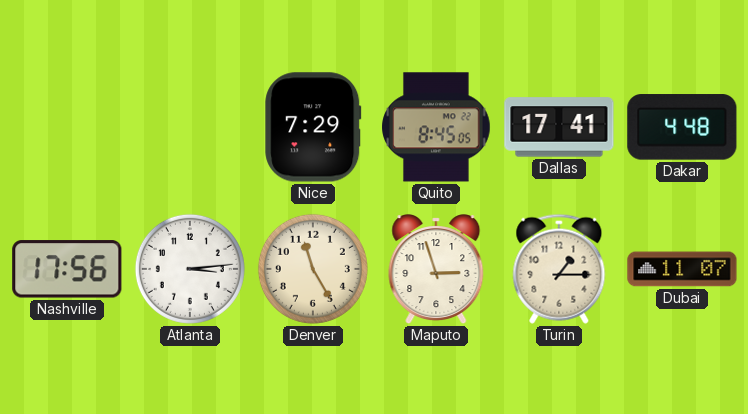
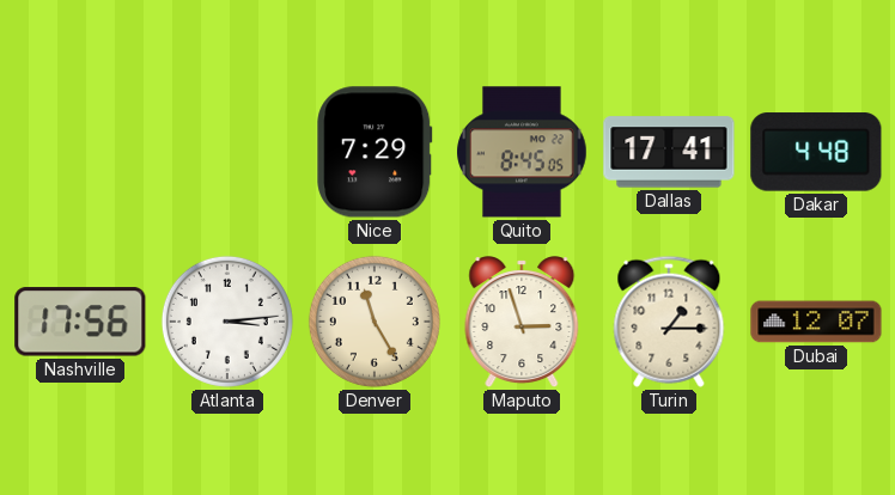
Dubai: 11:07 -> 12:07 (816, 322)
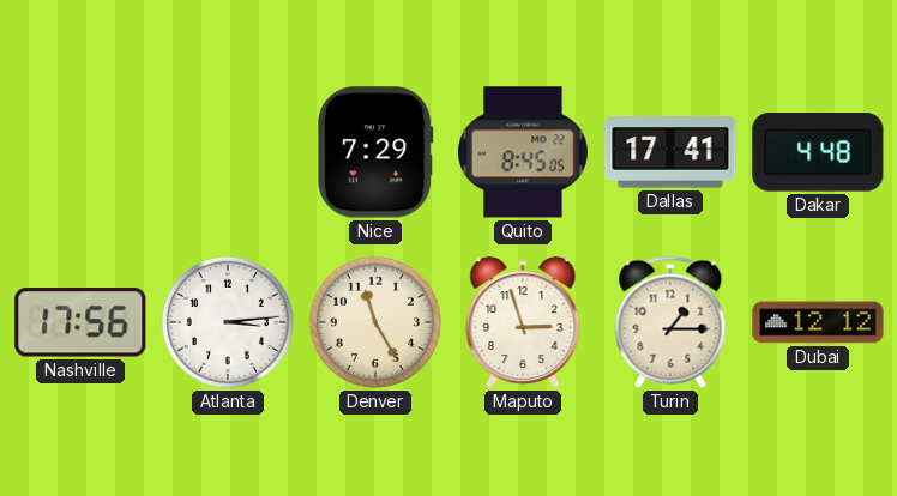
Dubai: 12:07 -> 12:12 (818, 322)
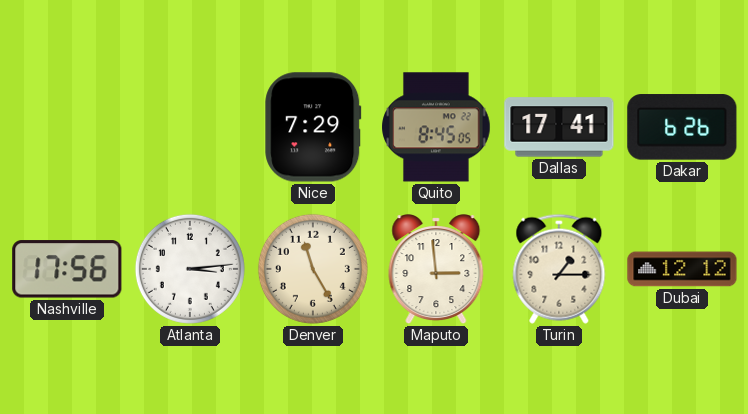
Dakar: 4:48 -> 6:26 (682, 127)
Maputo: 2:57 -> 2:59 (436, 270)
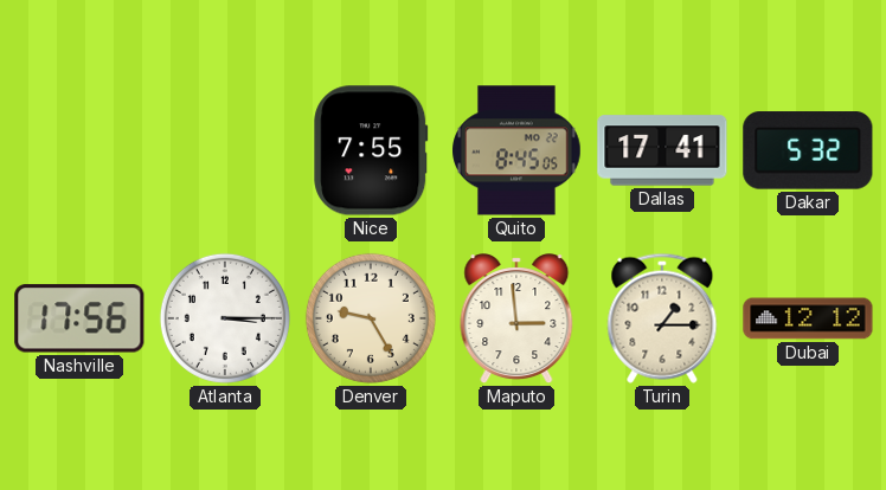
Nice: 7:29 -> 7:55 (371, 150)
Dakar: 6:26 -> 5:32 (808, 150)
Atlanta: 3:14 -> 3:15 (225, 318)
Denver: 11:25 -> 9:25 (371, 318)
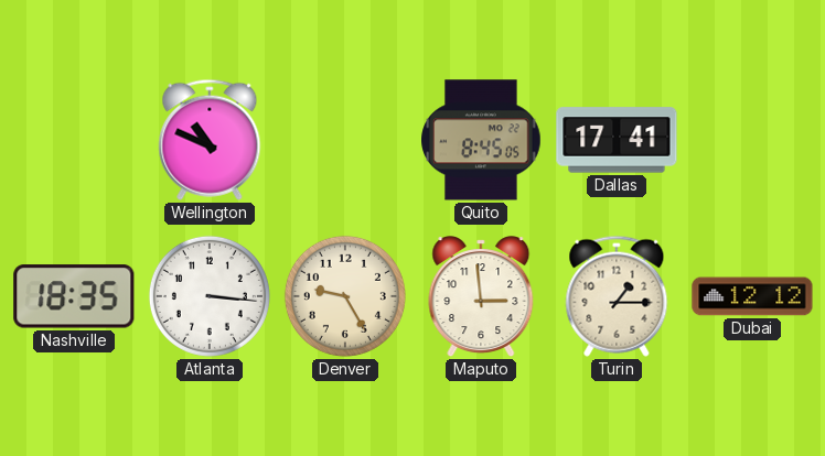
Wellington: none -> 10:49 (210, 140)
Nice: 7:55 -> none (371, 150)
Dakar: 5:32 -> none (808, 150)
Nashville: 17:56 -> 18:35 (74, 296)
Atlanta: 3:15 -> 3:16 (210, 296)
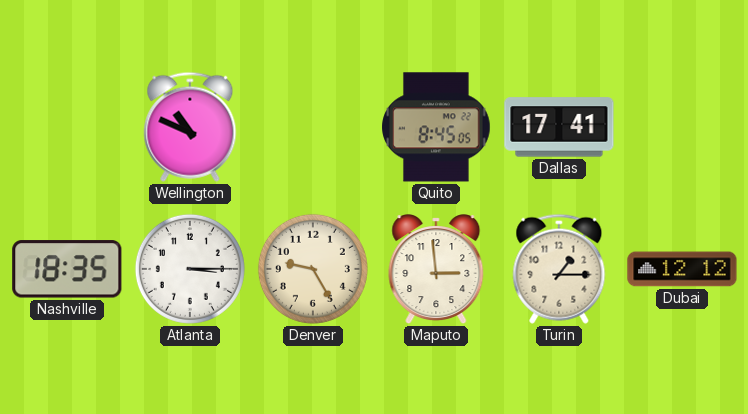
Atlanta: 3:16 -> 3:15 (190, 269)
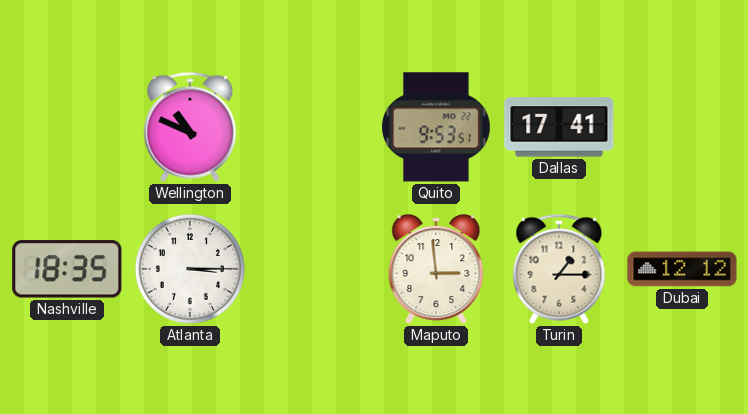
Quito: 8:45 -> 9:53 (436, 127)
Denver: 9:25 -> none (313, 269)
